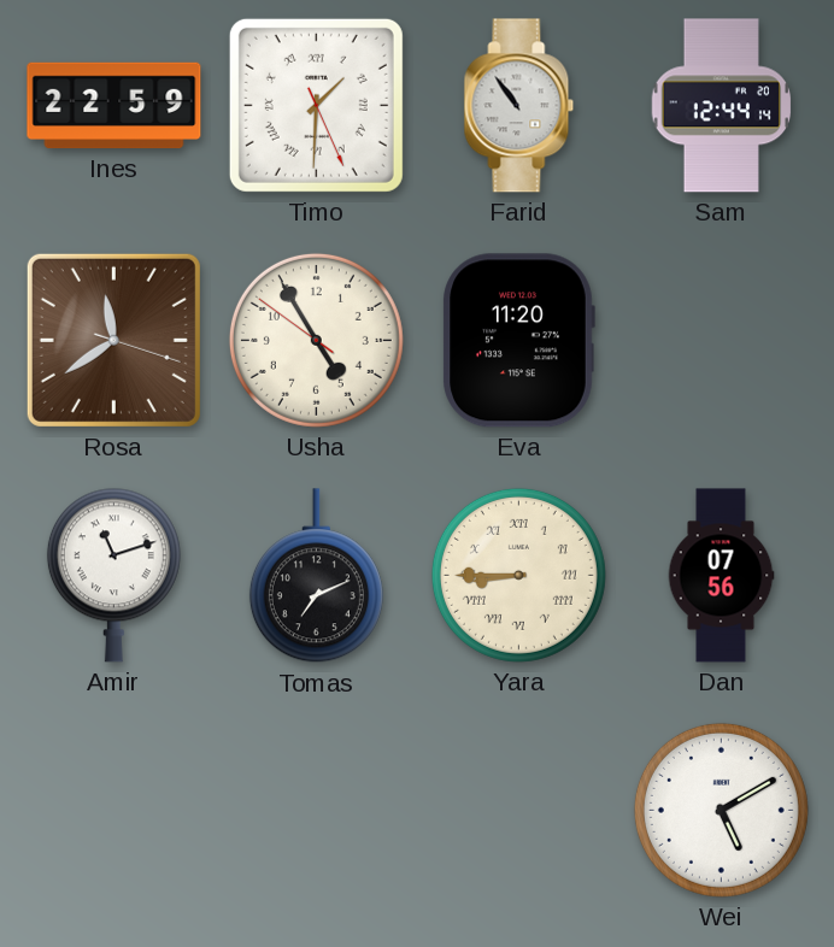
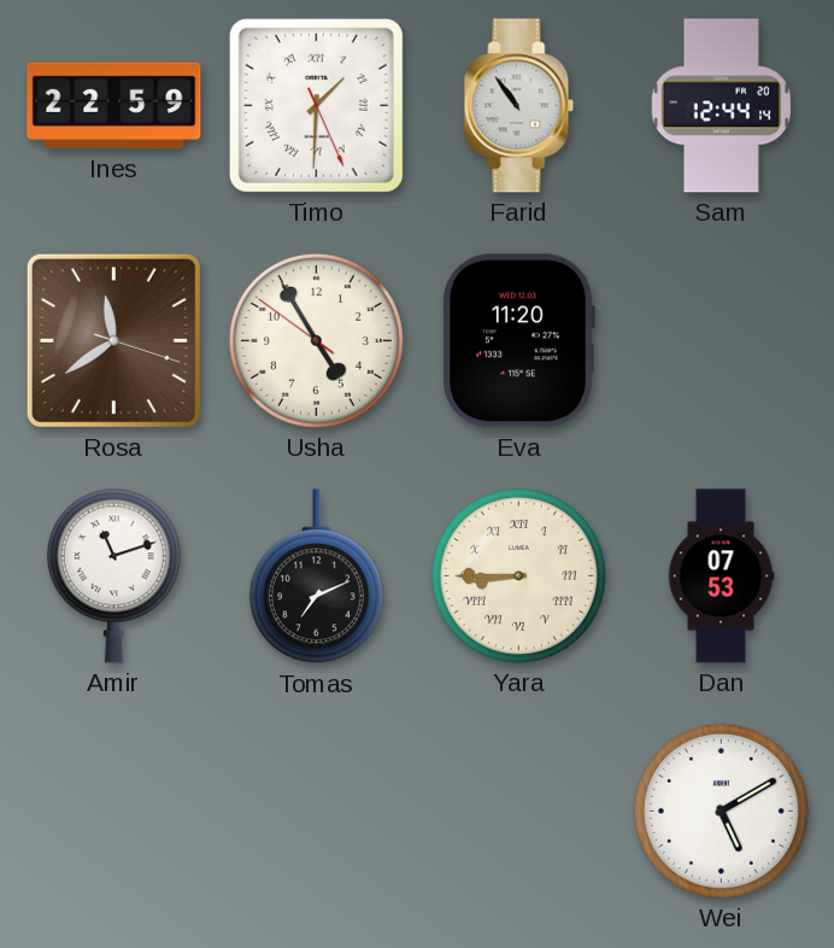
Dan: 07:56 -> 07:53 (721, 577)
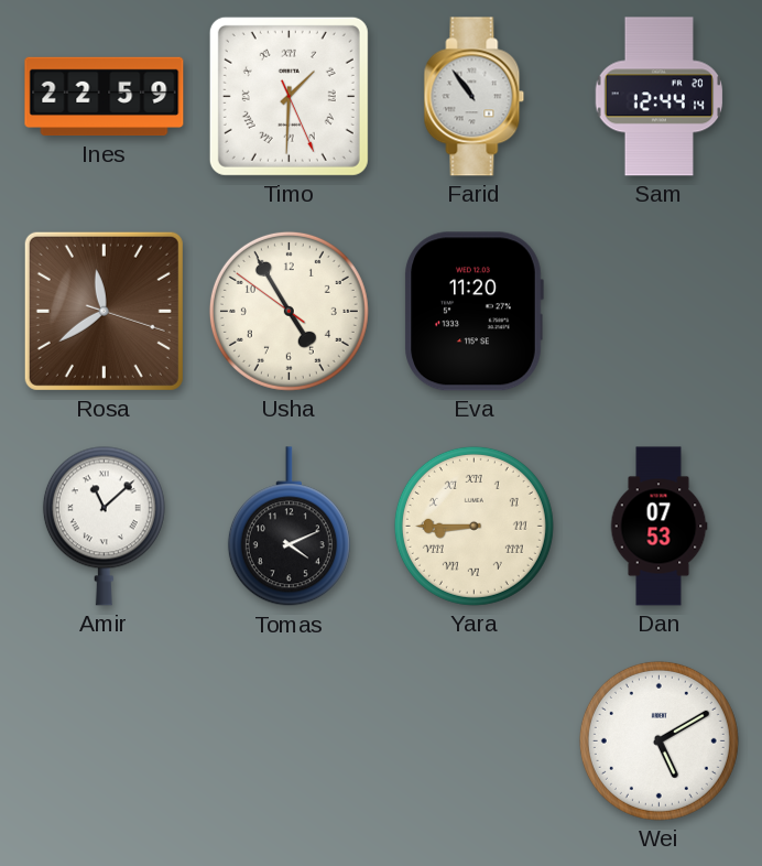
Amir: 11:12 -> 11:08 (104, 526)
Tomas: 7:11 -> 4:11 (289, 527)
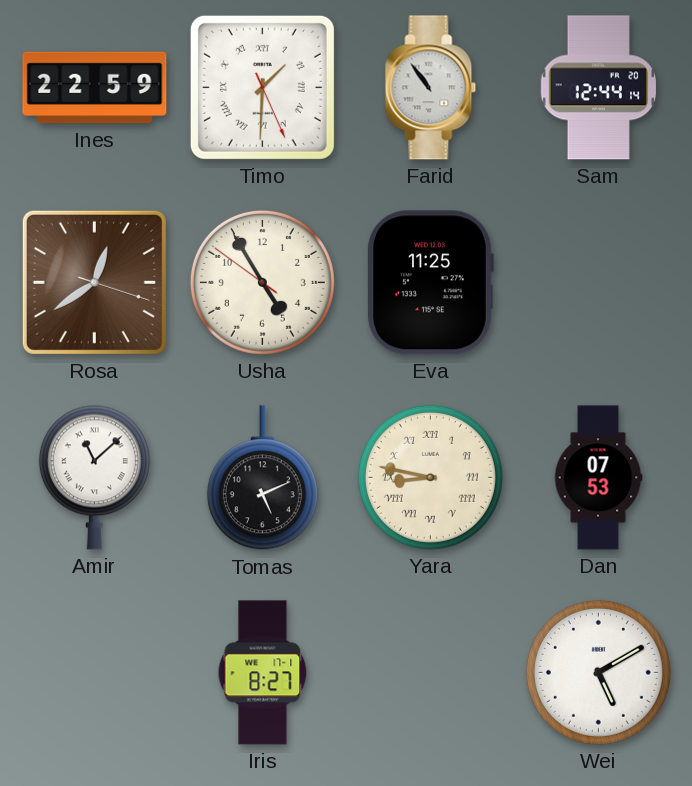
Rosa: 11:39 -> 12:39 (94, 282)
Eva: 11:20 -> 11:25 (430, 283)
Tomas: 4:11 -> 5:11 (262, 478)
Yara: 8:45 -> 8:47 (430, 477)
Iris: none -> 8:27 (263, 673)
